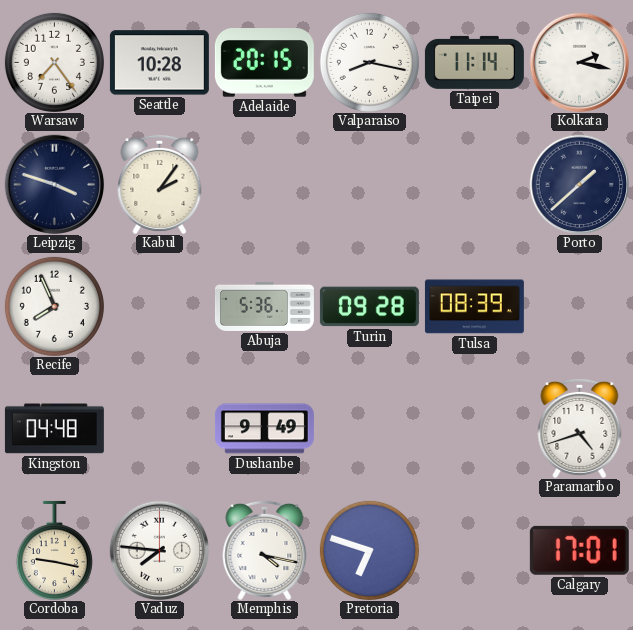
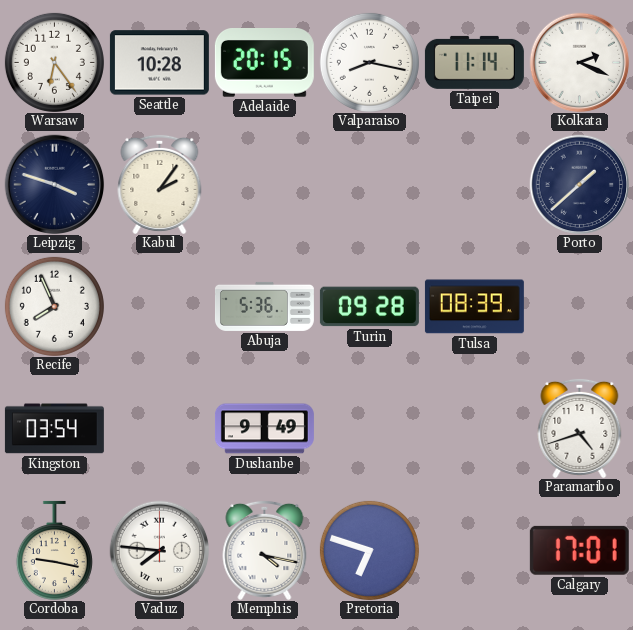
Warsaw: 7:24 -> 6:24 (54, 62)
Kolkata: 2:17 -> 2:19 (579, 62)
Kingston: 04:48 -> 03:54 (54, 429)
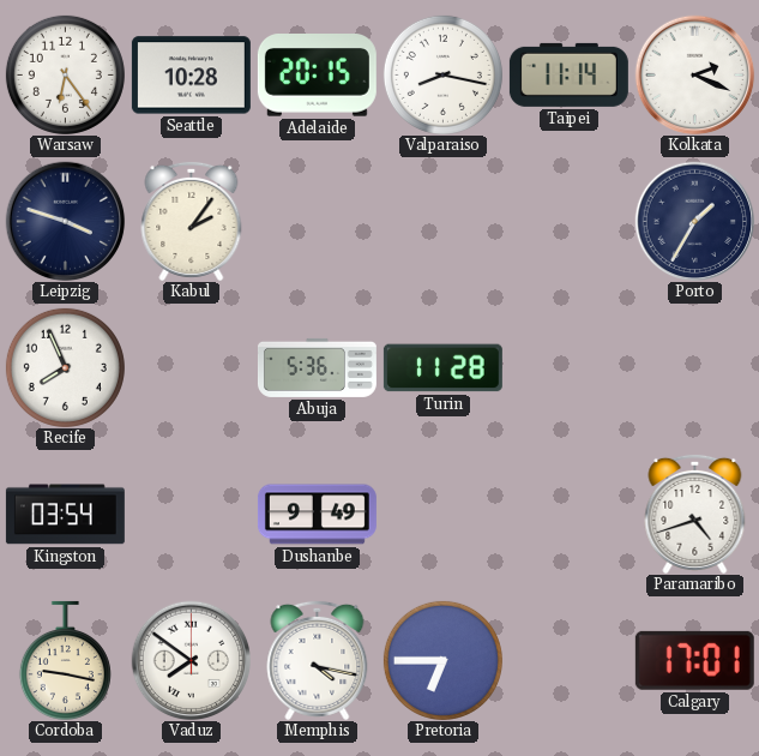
Porto: 1:38 -> 1:35 (694, 221)
Turin: 09:28 -> 11:28 (442, 368)
Tulsa: 08:39 -> none (474, 307)
Vaduz: 7:46 -> 7:51 (191, 660)
Pretoria: 6:48 -> 6:45 (442, 660)
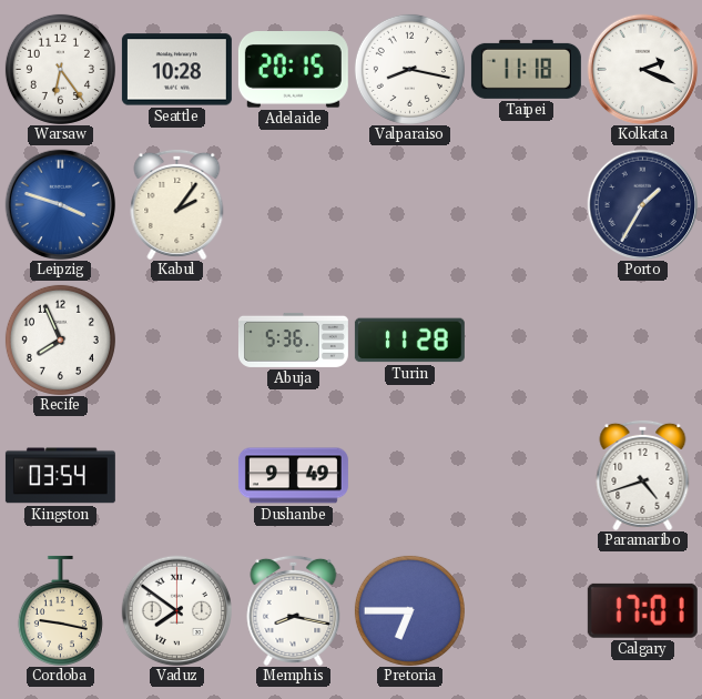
Taipei: 11:14 -> 11:18 (526, 69)
Leipzig dial: navy -> blue (60, 204)
Memphis: 4:17 -> 8:17 (294, 610)
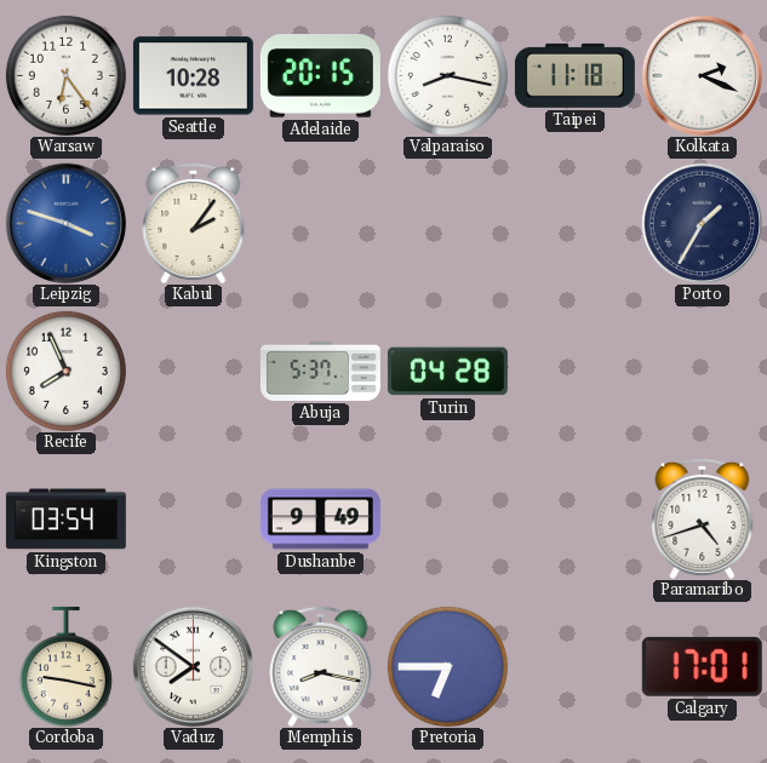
Abuja: 5:36 -> 5:37 (320, 371)
Turin: 11:28 -> 04:28 (447, 372)
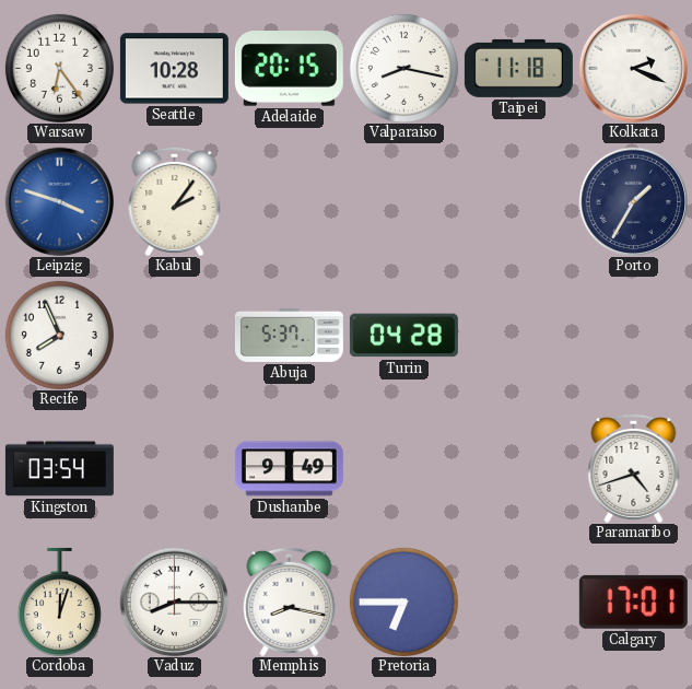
Cordoba: 9:17 -> 12:03 (59, 602)
Vaduz: 7:51 -> 8:15 (174, 602)
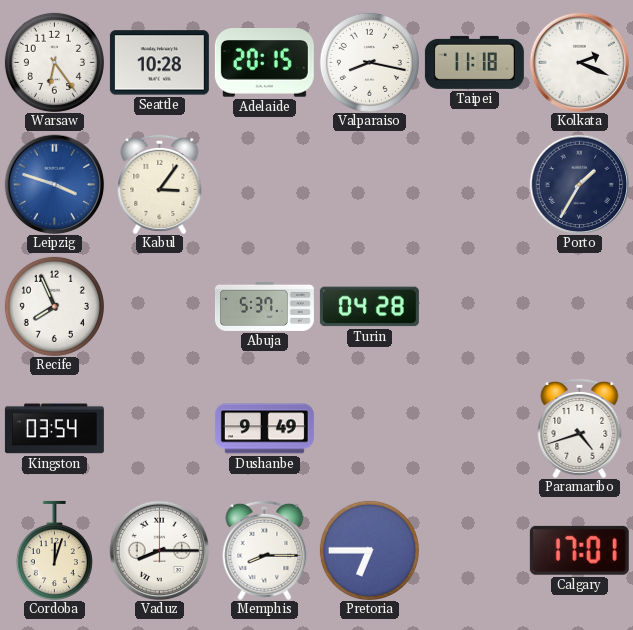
Kabul: 2:06 -> 3:06 (160, 184)
Memphis: 8:17 -> 8:15 (265, 550)
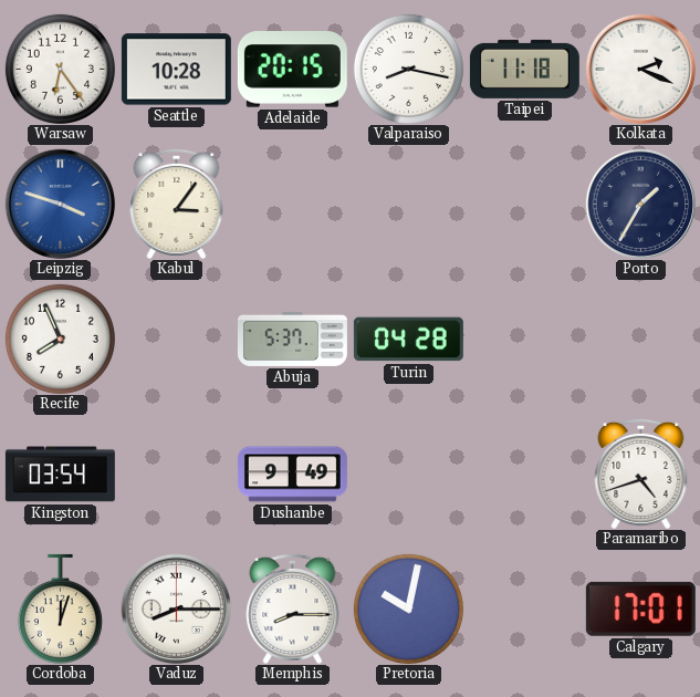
Pretoria: 6:45 -> 10:02 (408, 608)
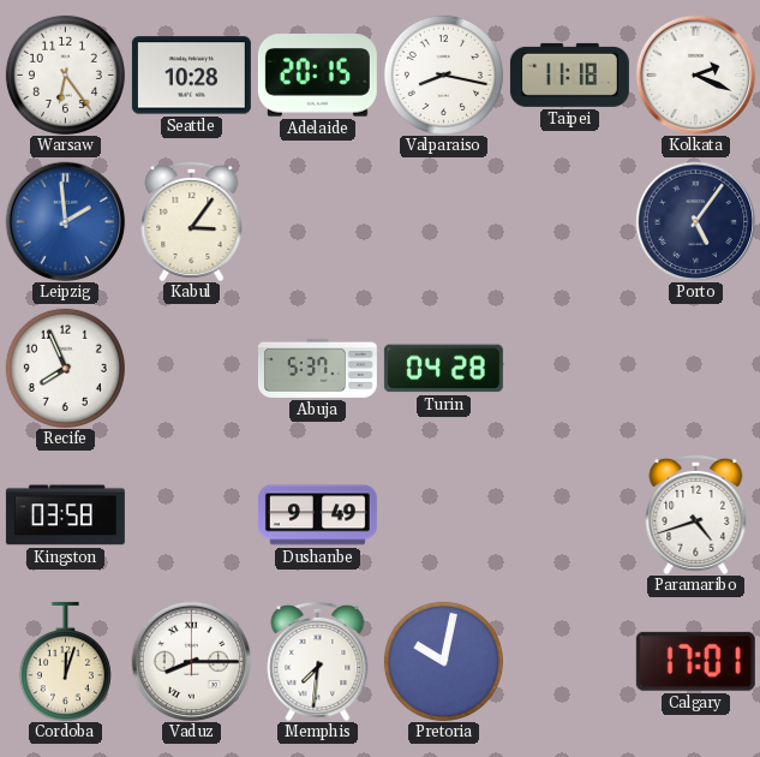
Leipzig: 3:48 -> 1:59 (65, 221)
Porto: 1:35 -> 5:06 (695, 221)
Kingston: 03:54 -> 03:58 (65, 515)
Memphis: 8:15 -> 7:31 (318, 661)
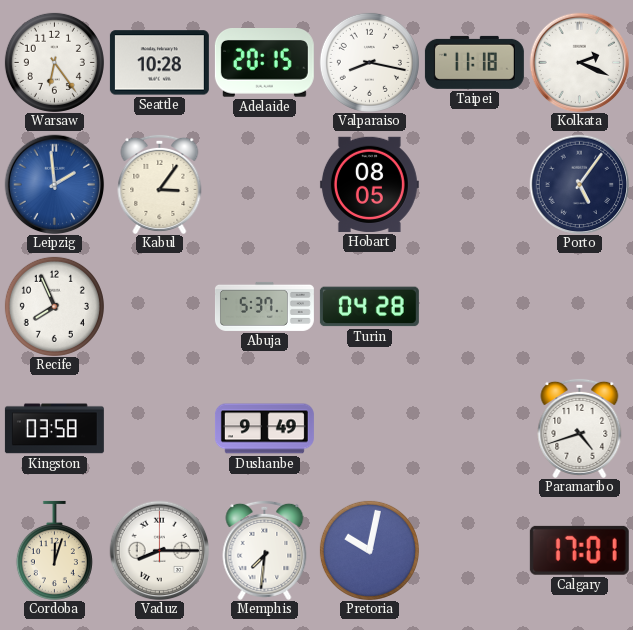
Hobart: none -> 08:05 (369, 184)
